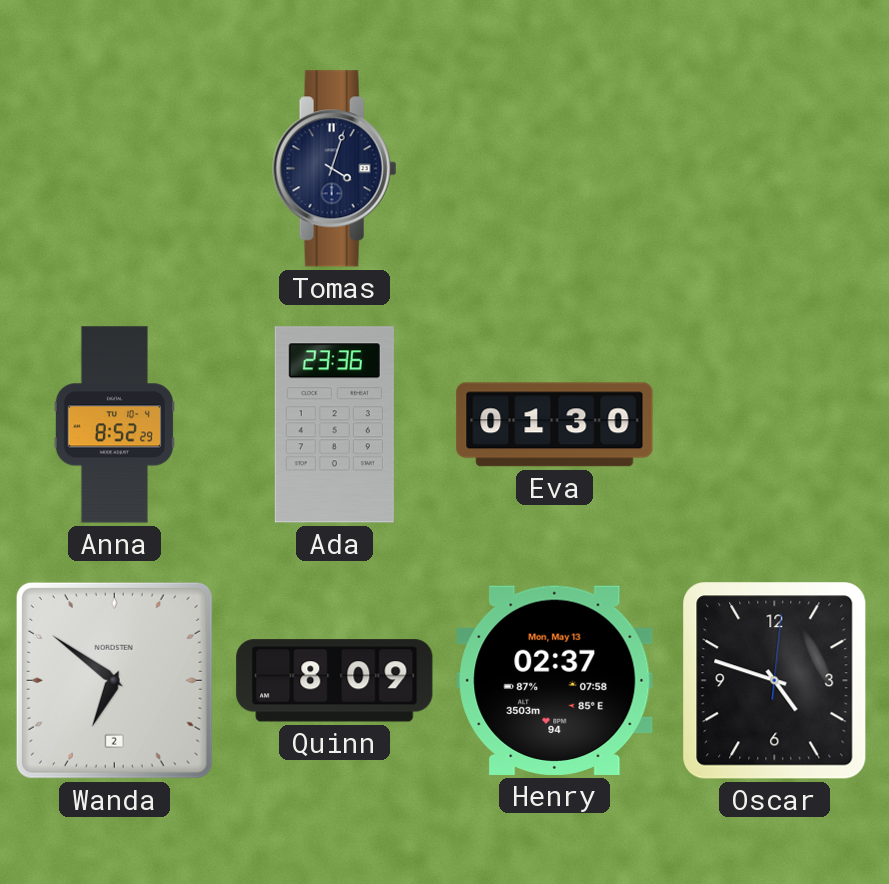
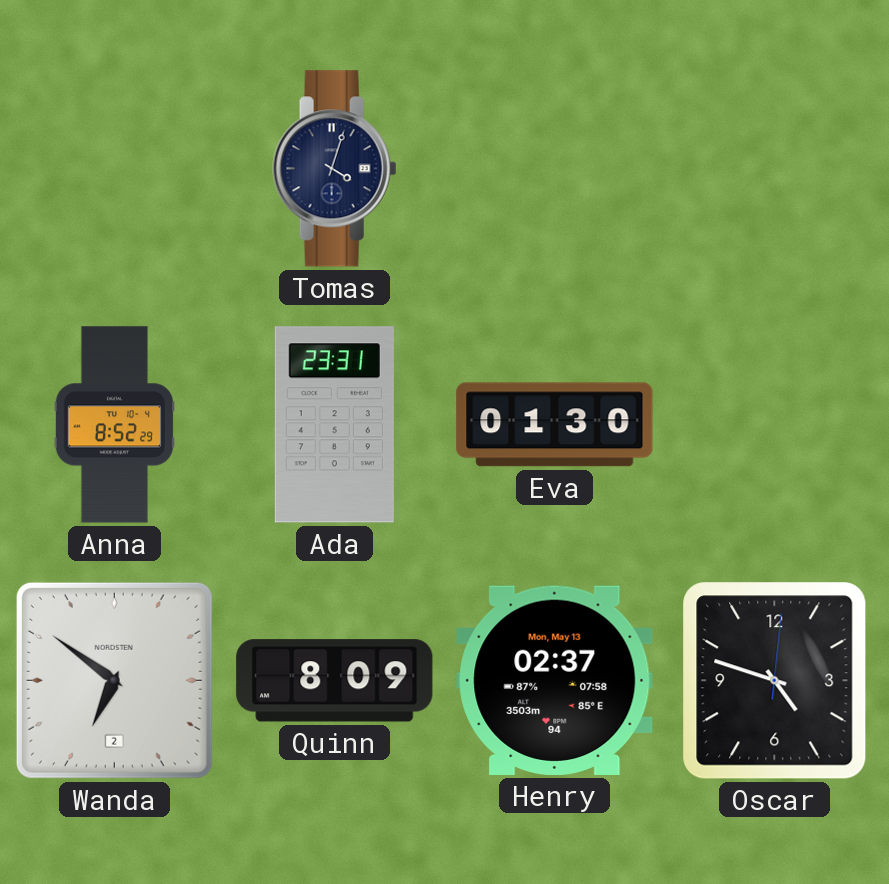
Ada: 23:36 -> 23:31 (334, 425)
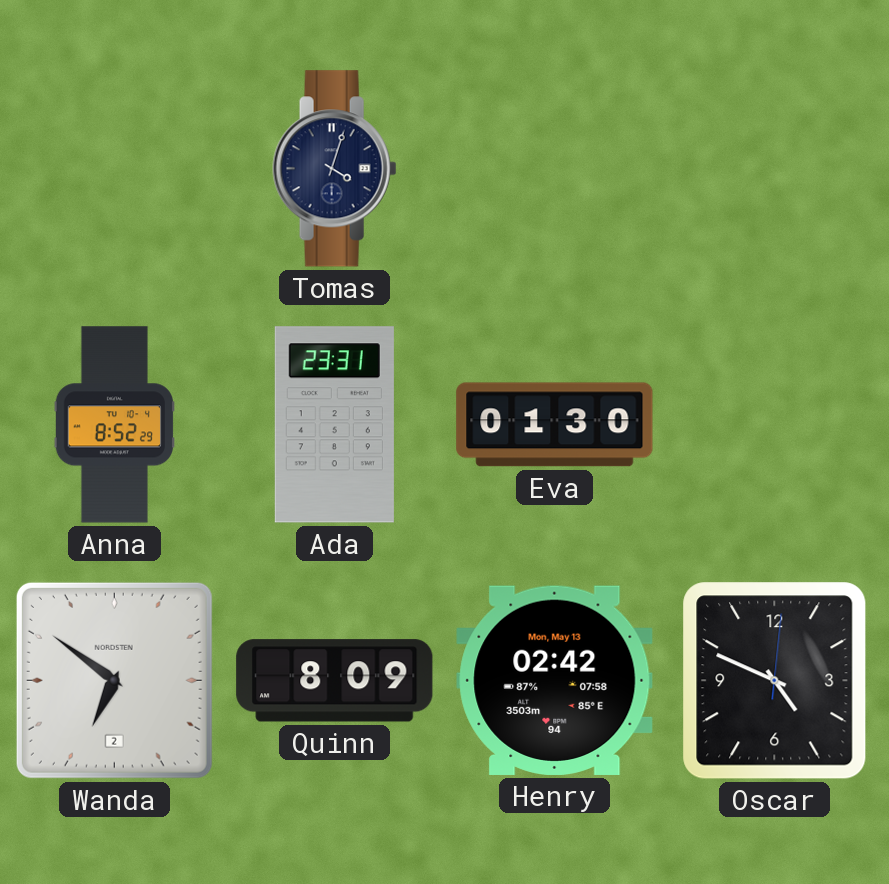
Henry: 02:37 -> 02:42 (555, 680)
Oscar: 4:48 -> 4:49 (775, 681)
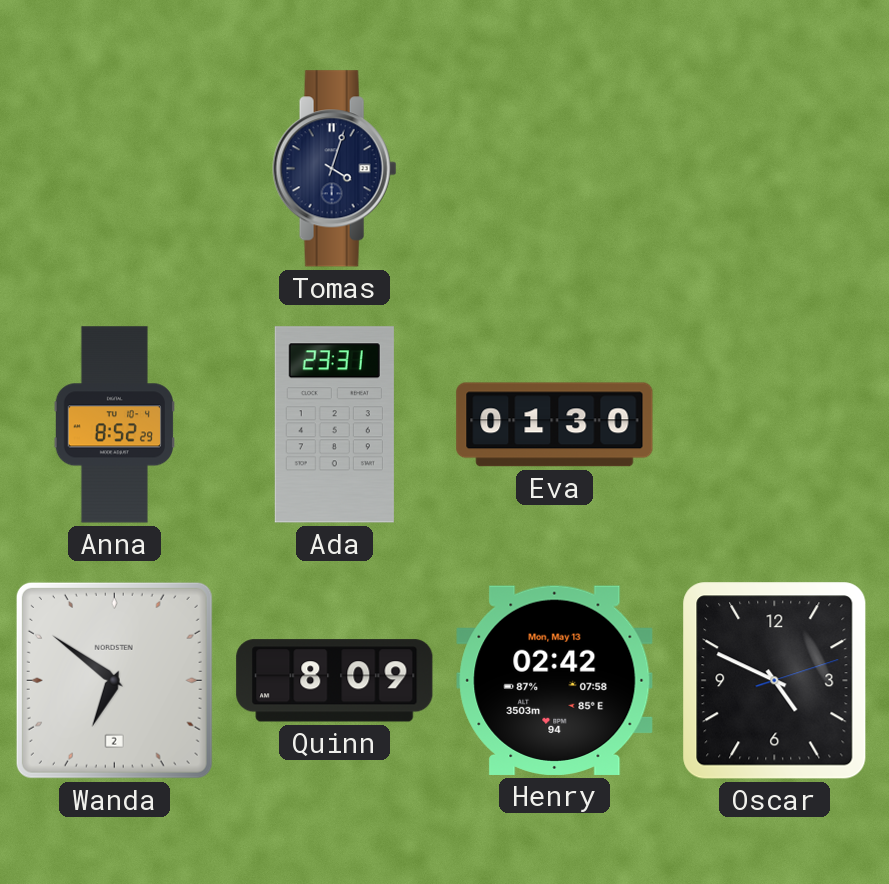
Oscar: 4:49:01 -> 4:49:12 (775, 681)
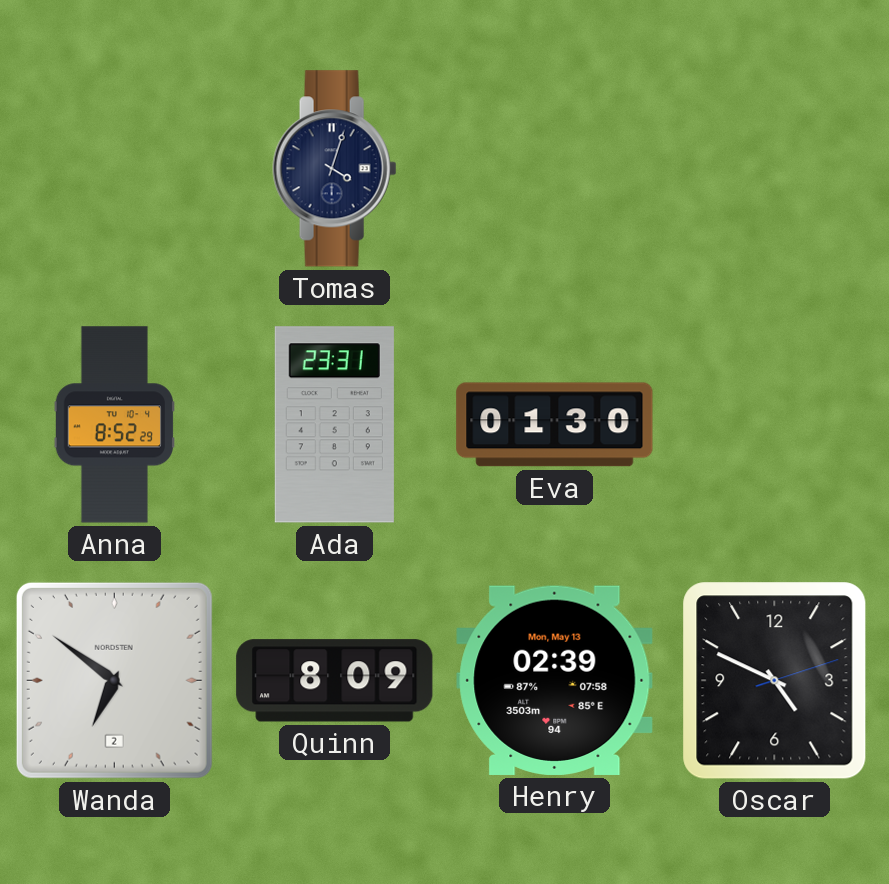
Henry: 02:42 -> 02:39 (555, 680)
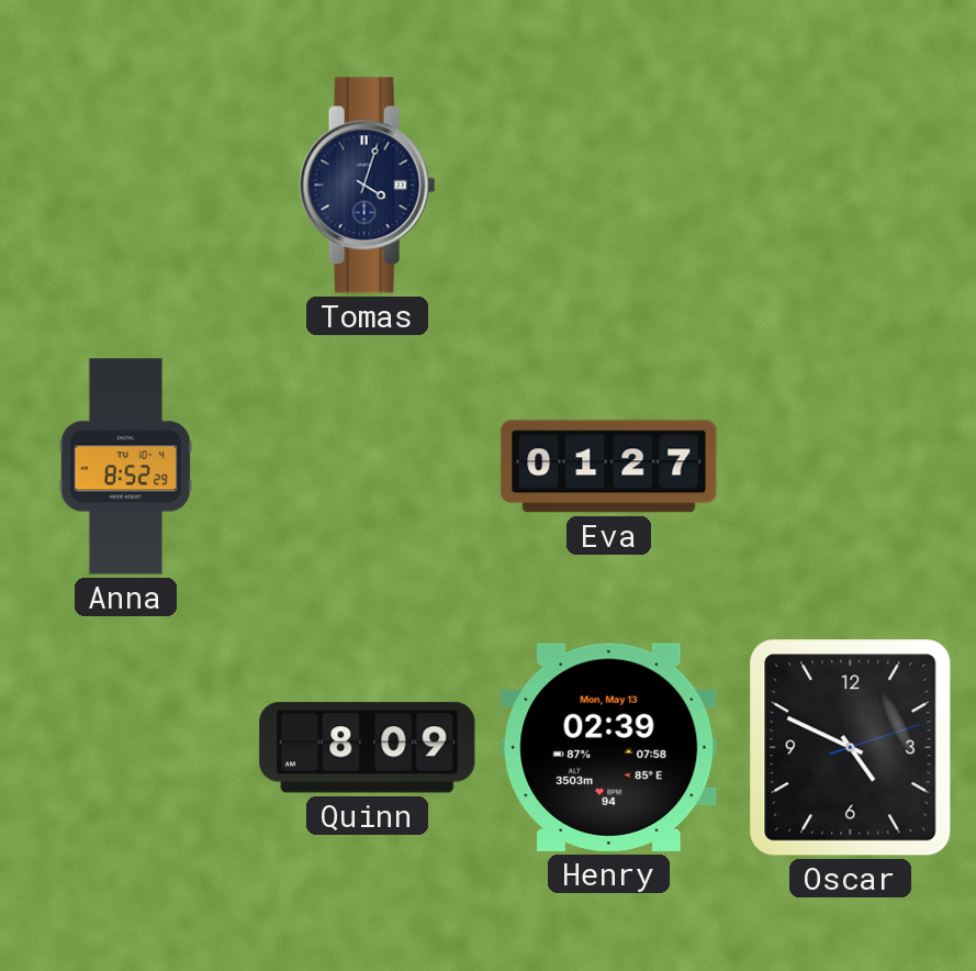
Ada: 23:31 -> none (334, 425)
Eva: 01:30 -> 01:27 (609, 467)
Wanda: 6:51 -> none (114, 680)
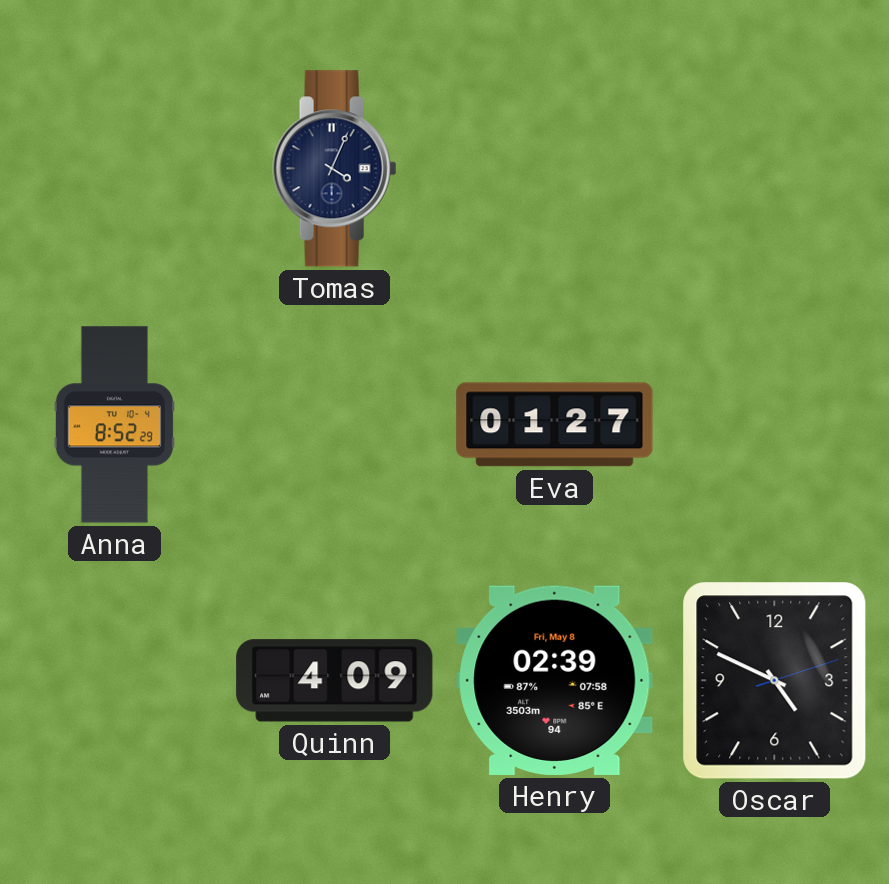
Tomas: 4:03 -> 4:04 (335, 169)
Quinn: 8:09 -> 4:09 (335, 681)
Henry date: Mon, May 13 -> Fri, May 8 (555, 680)
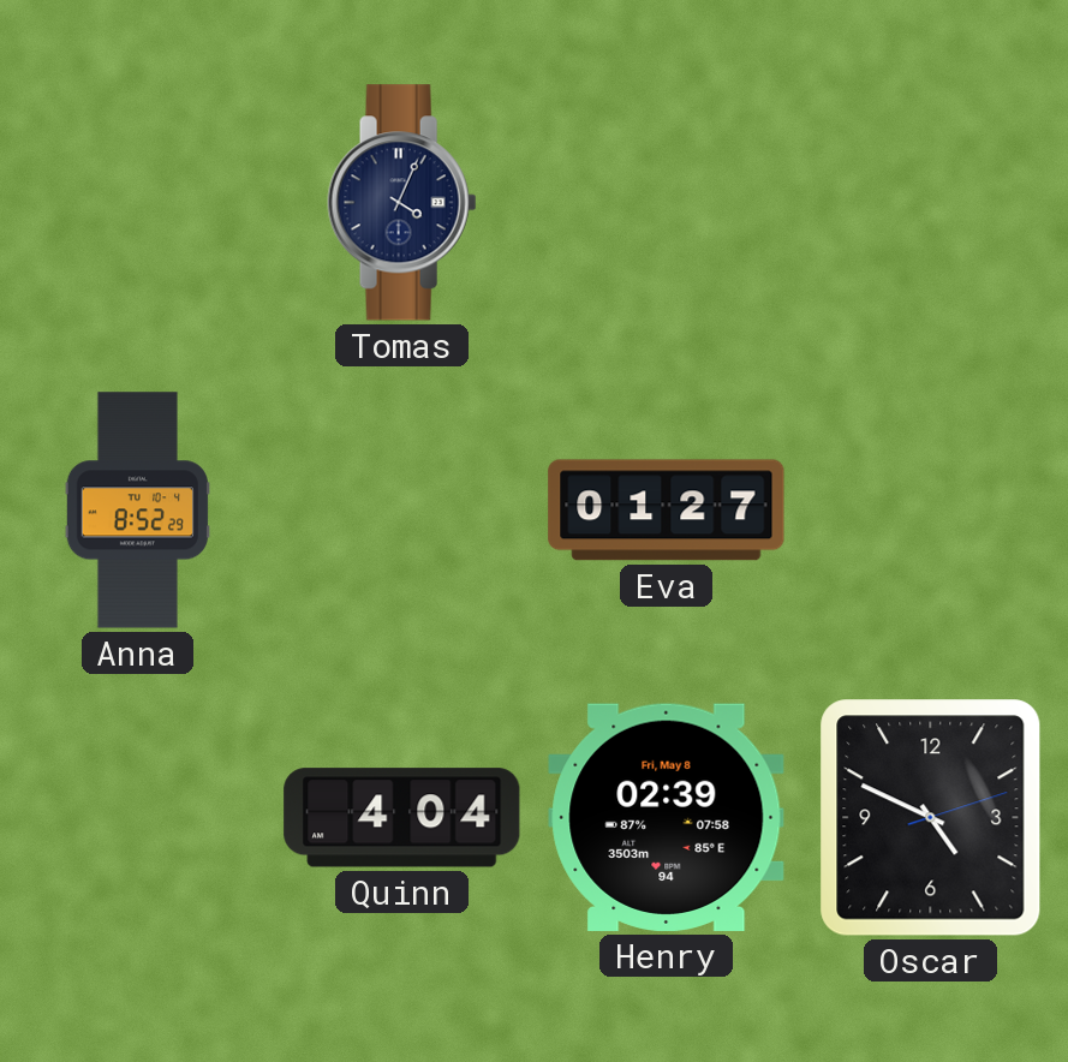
Quinn: 4:09 -> 4:04 (402, 818)
